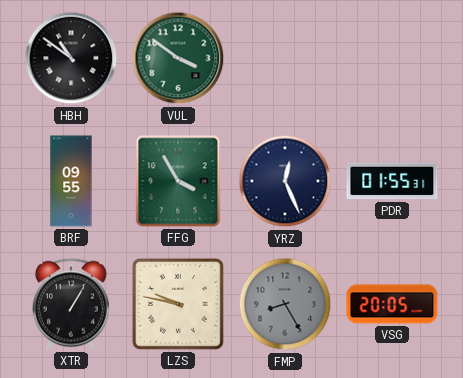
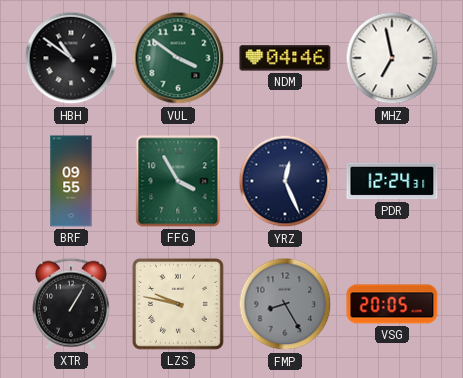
NDM: none -> 04:46 (285, 58)
MHZ: none -> 6:58 (392, 58)
PDR: 01:55 -> 12:24 (392, 181)
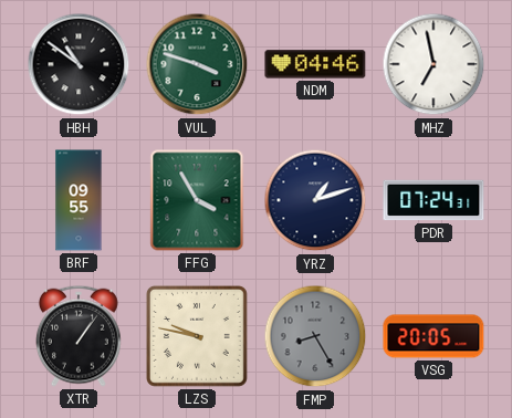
VUL: 3:51 -> 3:48 (197, 64)
YRZ: 12:26 -> 1:12 (315, 200)
PDR: 12:24 -> 07:24 (433, 200)
XTR: 1:05 -> 1:06 (79, 336)
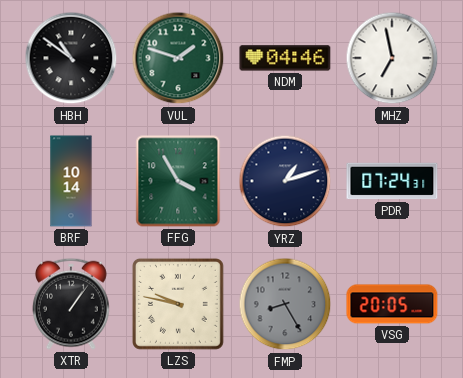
VUL: 3:48 -> 1:48 (178, 58)
BRF: 09:55 -> 10:14 (71, 181)
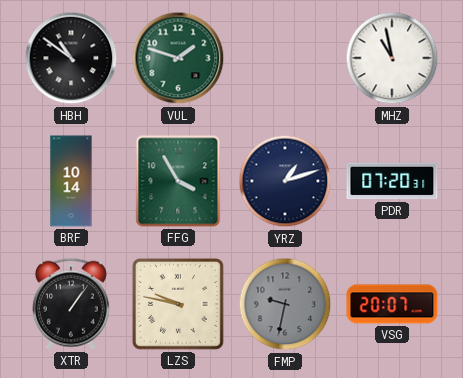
NDM: 04:46 -> none (285, 58)
MHZ: 6:58 -> 10:58 (392, 58)
PDR: 07:24 -> 07:20 (392, 181)
FMP: 8:25 -> 9:32 (285, 304)
VSG: 20:05 -> 20:07 (392, 304)
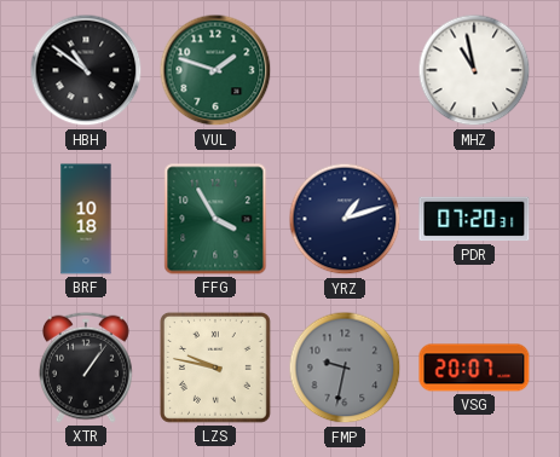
BRF: 10:14 -> 10:18 (86, 219)
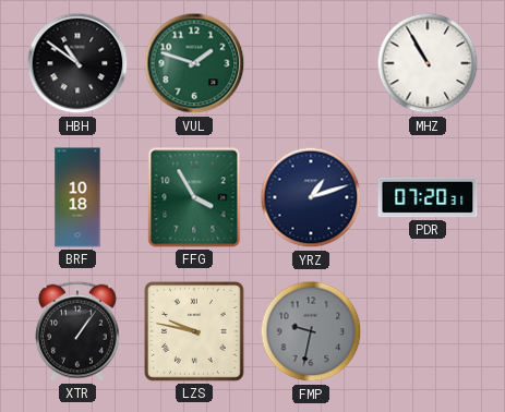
MHZ: 10:58 -> 10:55 (428, 63)
VSG: 20:07 -> none (474, 368)
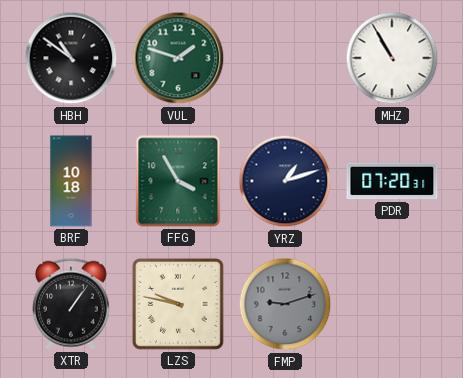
FMP: 9:32 -> 9:12 (285, 304)
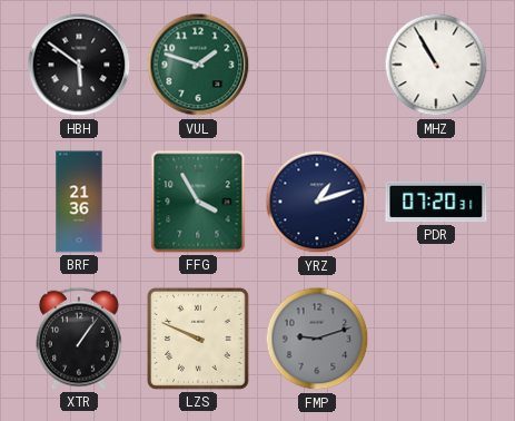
HBH: 10:51 -> 5:51 (79, 65)
BRF: 10:18 -> 21:36 (79, 202)
LZS: 9:47 -> 9:49 (198, 339)
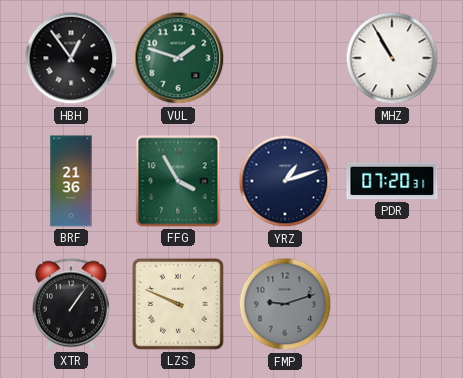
HBH: 5:51 -> 12:54 (71, 58)
